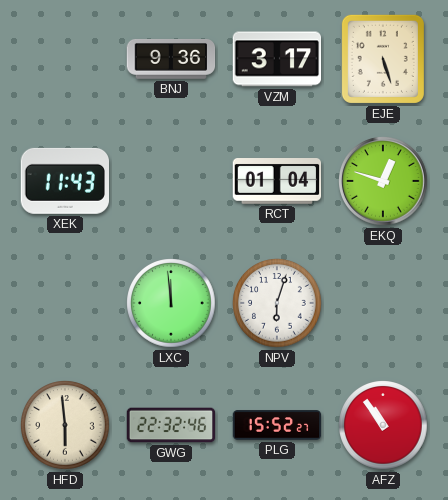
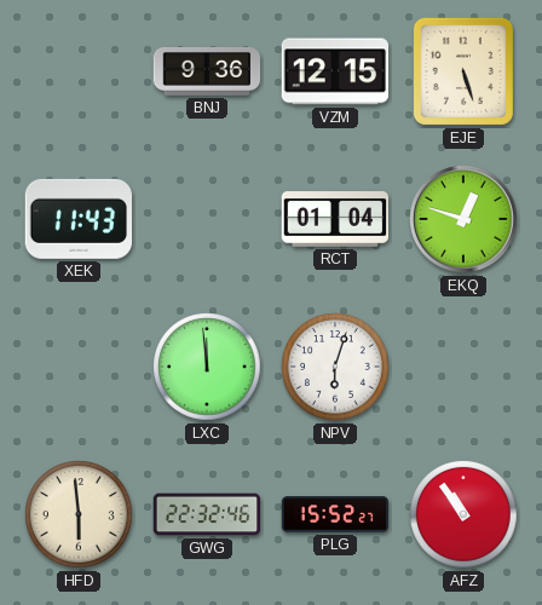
VZM: 3:17 -> 12:15 (335, 71)
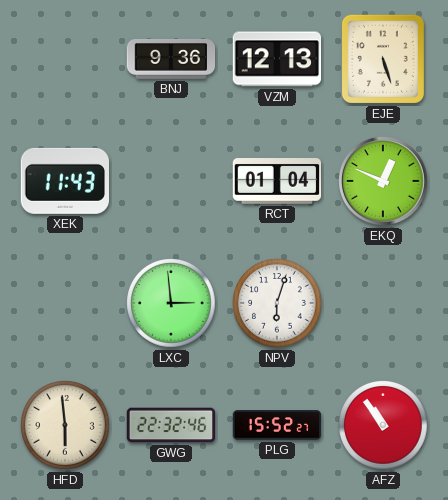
VZM: 12:15 -> 12:13 (277, 59)
EKQ: 12:48 -> 12:49 (383, 181)
LXC: 11:59 -> 2:59 (171, 303)
